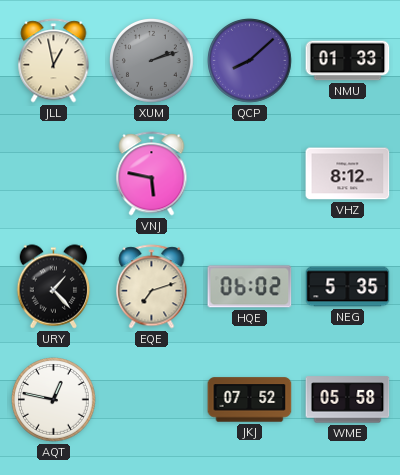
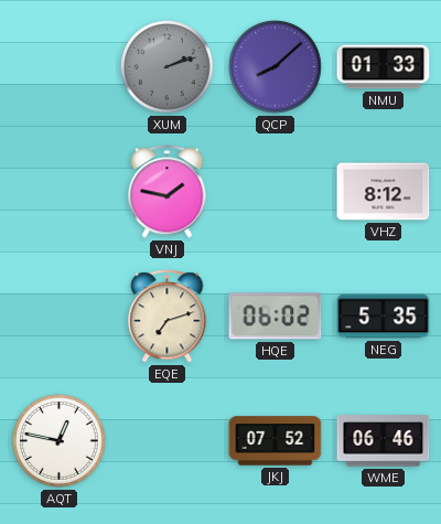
JLL: 12:58 -> none (54, 61)
VNJ: 5:47 -> 1:47 (168, 192)
URY: 1:23 -> none (54, 287)
WME: 05:58 -> 06:46 (384, 441)
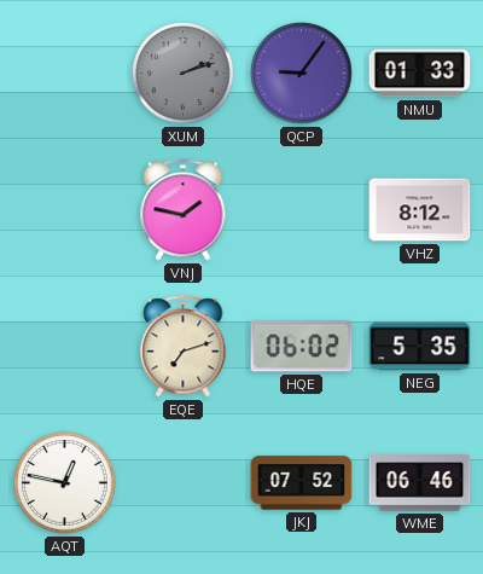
QCP: 8:08 -> 9:06 (302, 74)
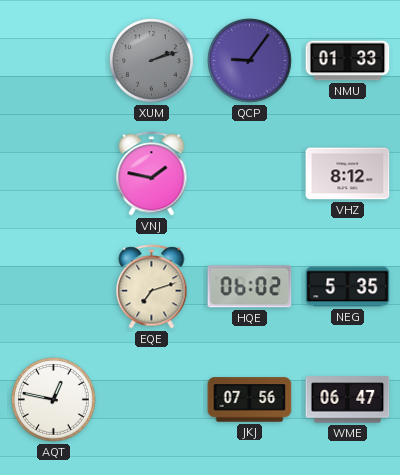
JKJ: 07:52 -> 07:56 (250, 400)
WME: 06:46 -> 06:47 (348, 400)
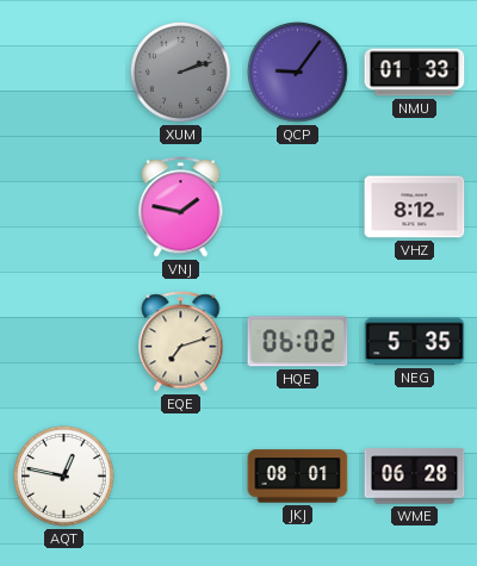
JKJ: 07:56 -> 08:01 (298, 477)
WME: 06:47 -> 06:28 (415, 477)
